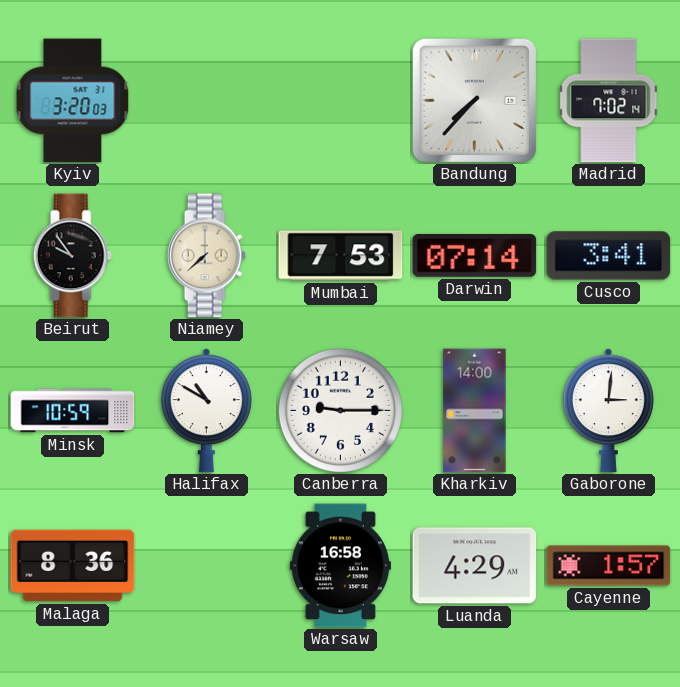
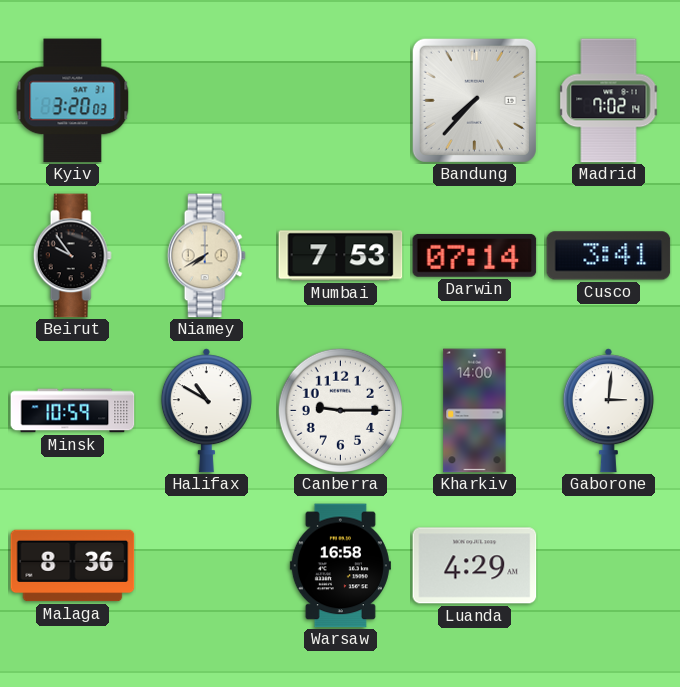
Niamey: 7:38 -> 7:40 (206, 256)
Cayenne: 1:57 -> none (609, 566)
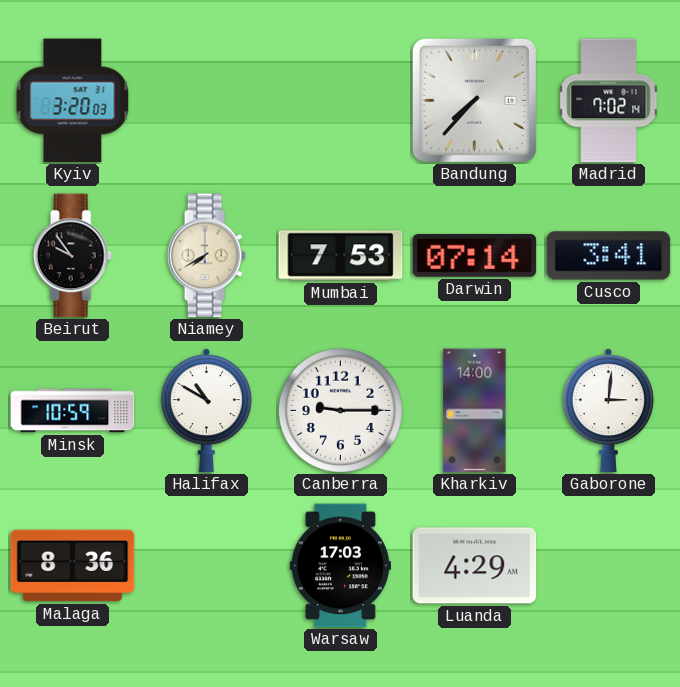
Warsaw: 16:58 -> 17:03 (340, 566)
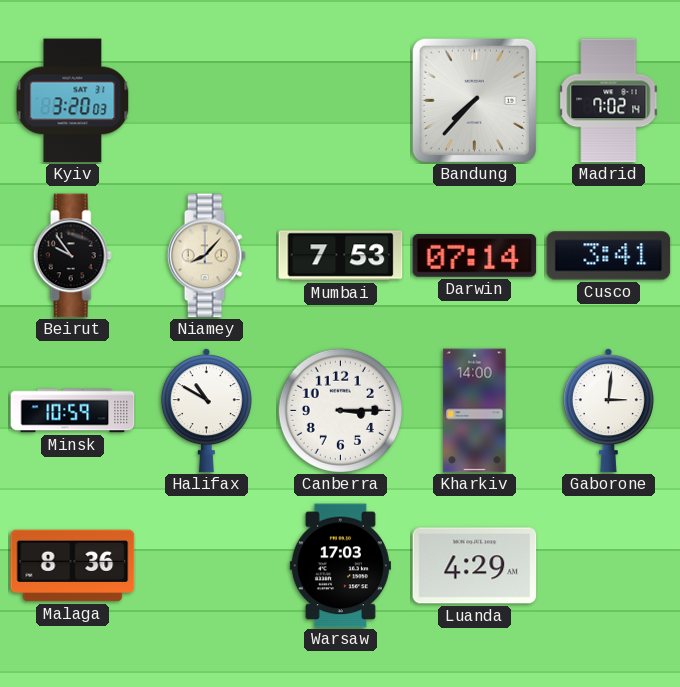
Niamey: 7:40 -> 8:07 (206, 256)
Canberra: 9:15 -> 3:15 (340, 410)
